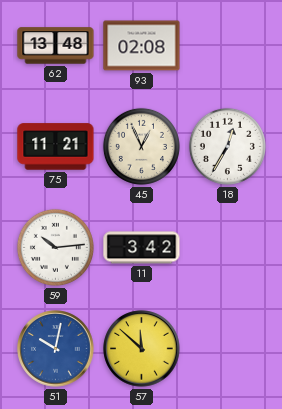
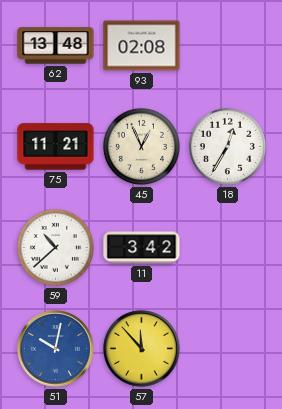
59: 10:14 -> 10:38 (55, 247)
57: 11:52 -> 11:53 (142, 349)
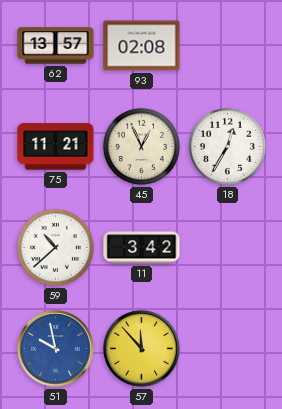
62: 13:48 -> 13:57 (56, 46)
51: 10:02 -> 9:58 (56, 349)
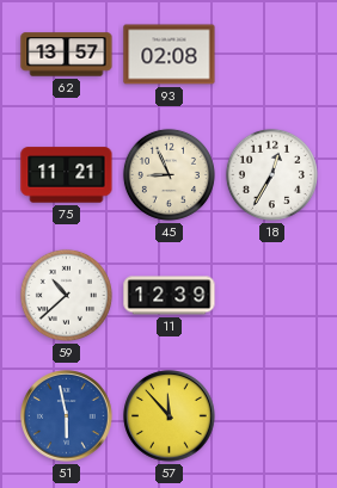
45: 12:56 -> 8:56 (168, 174)
11: 3:42 -> 12:39 (170, 296)
51: 9:58 -> 5:58 (67, 416)
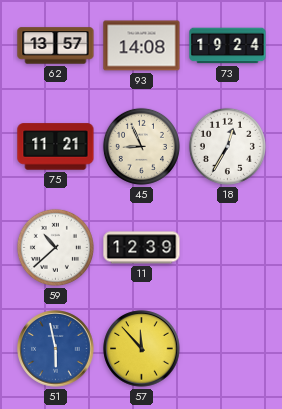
93: 02:08 -> 14:08 (142, 46)
73: none -> 19:24 (228, 46)
